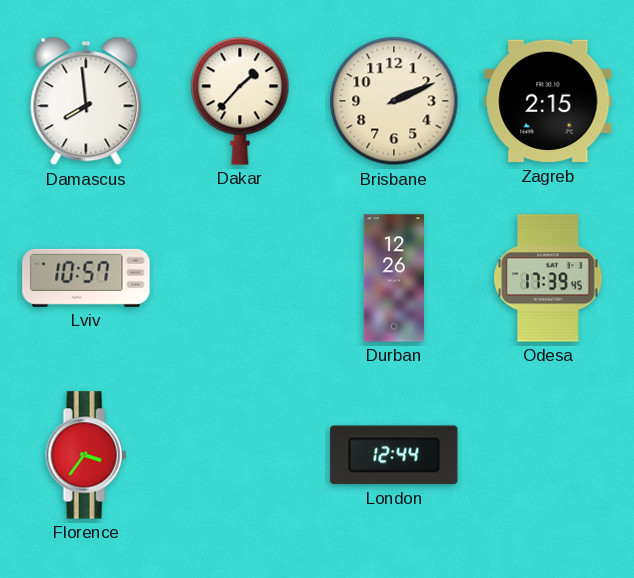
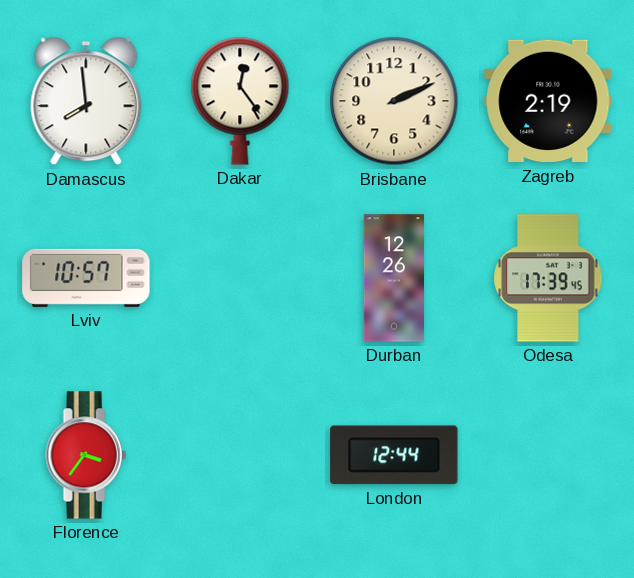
Dakar: 1:37 -> 12:24 (240, 101)
Zagreb: 2:15 -> 2:19 (548, 101)
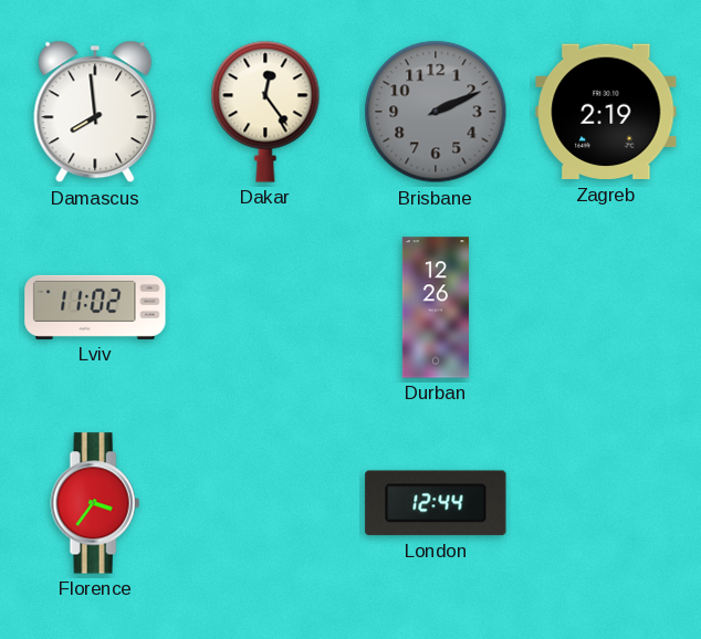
Brisbane dial: cream -> grey (436, 112)
Lviv: 10:57 -> 11:02 (95, 307)
Odesa: 17:39 -> none (548, 278)
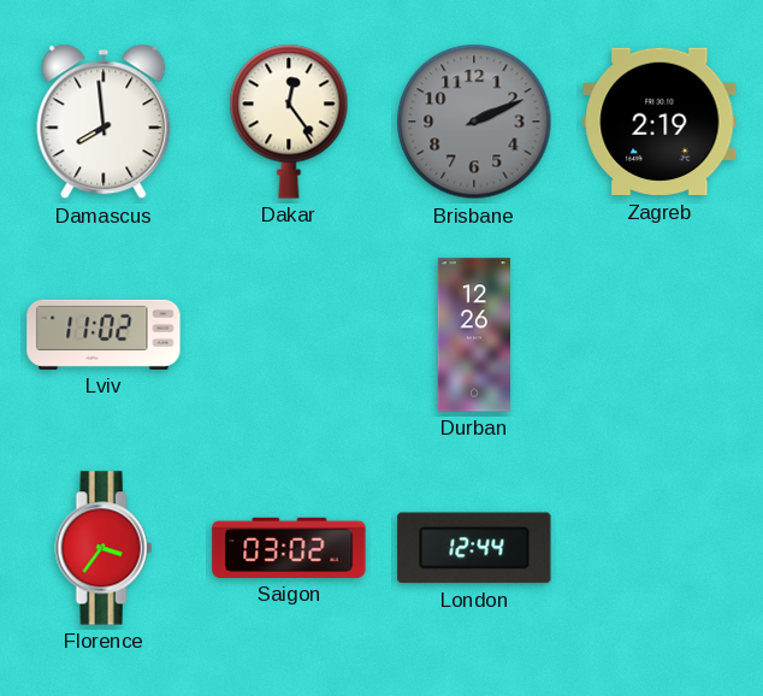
Saigon: none -> 03:02 (289, 548)
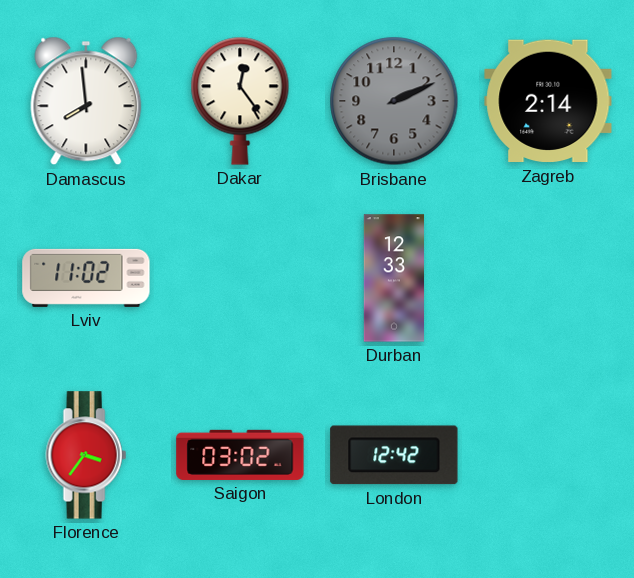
Zagreb: 2:19 -> 2:14 (548, 101)
Durban: 12:26 -> 12:33 (393, 278)
London: 12:44 -> 12:42 (394, 455)
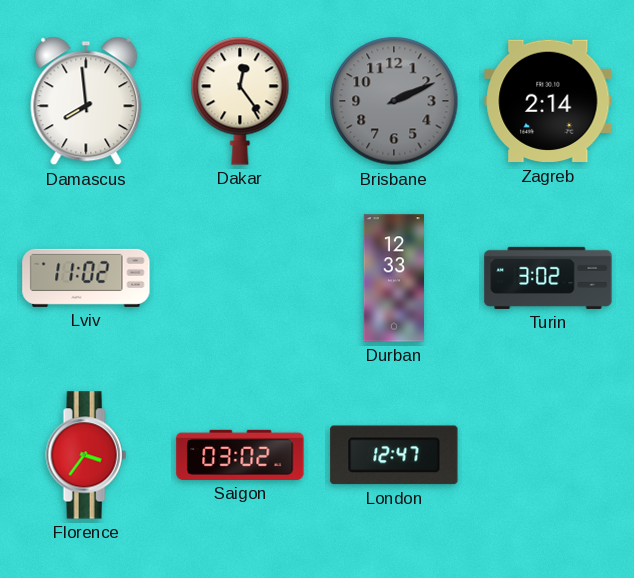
Turin: none -> 3:02 (548, 278)
London: 12:42 -> 12:47 (394, 455)
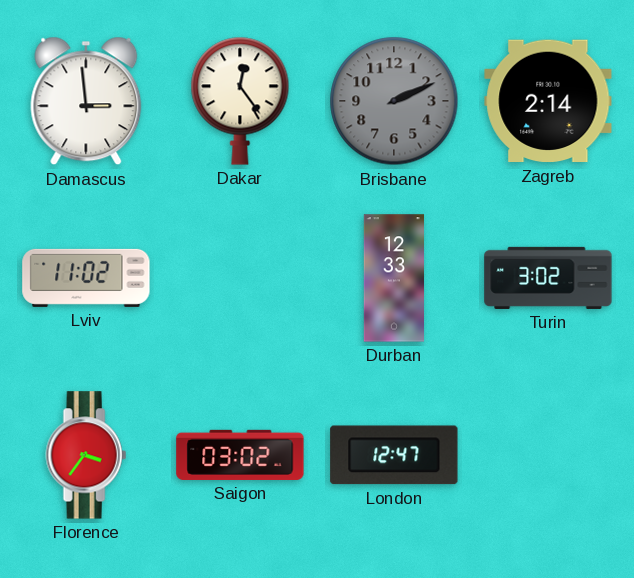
Damascus: 7:59 -> 2:59 (86, 101)
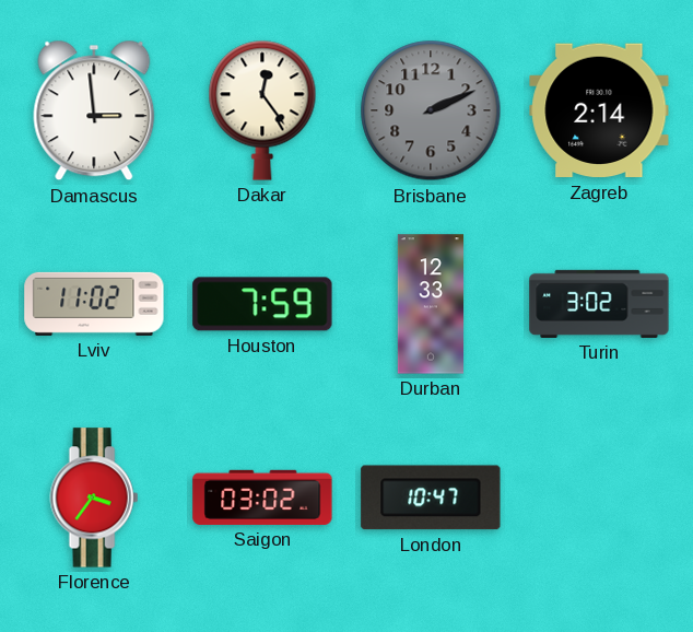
Houston: none -> 7:59 (262, 304)
London: 12:47 -> 10:47 (431, 498)
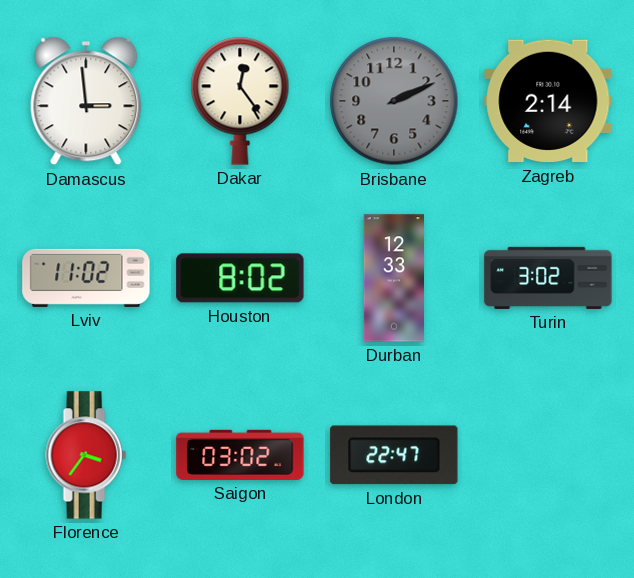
Houston: 7:59 -> 8:02 (240, 278)
London: 10:47 -> 22:47 (394, 455)
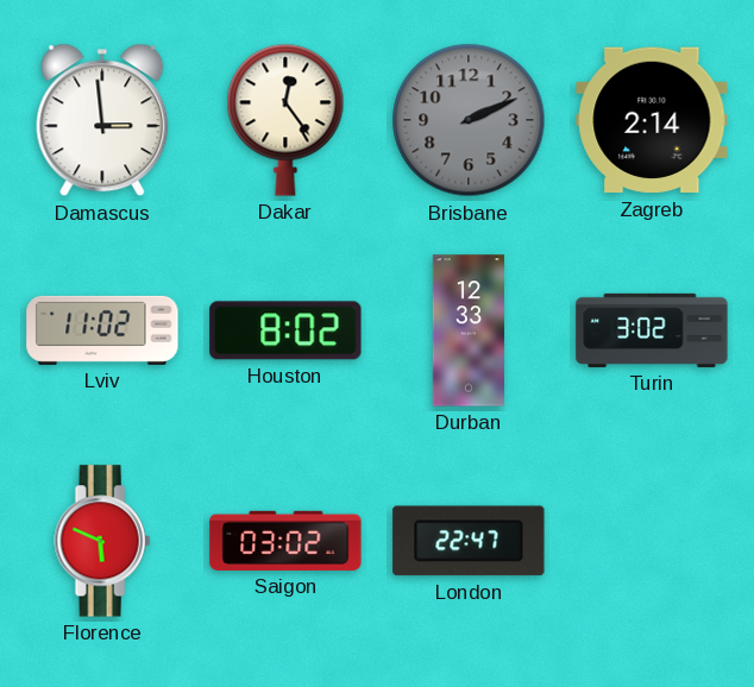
Florence: 3:36 -> 5:49 (102, 541)
